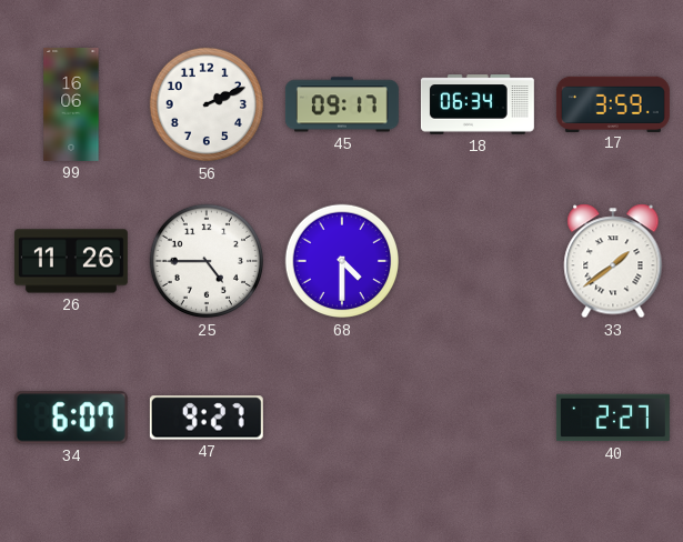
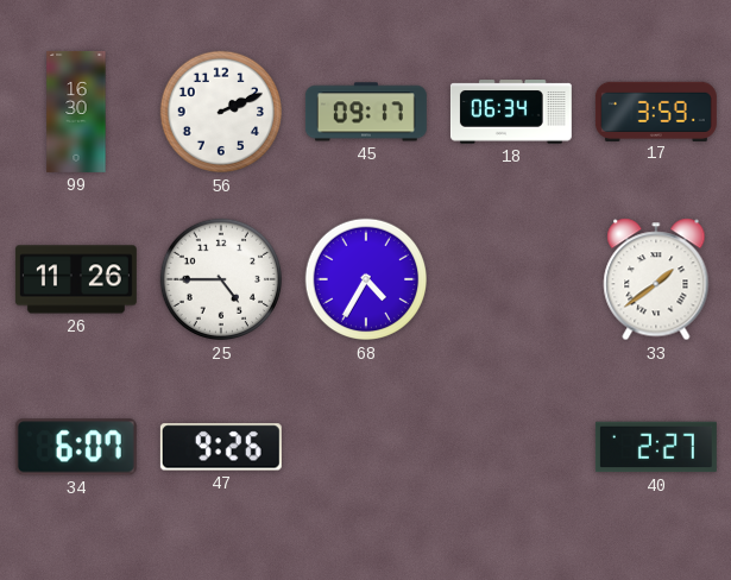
99: 16:06 -> 16:30 (76, 112)
68: 4:30 -> 4:35 (365, 279)
47: 9:27 -> 9:26 (221, 447)
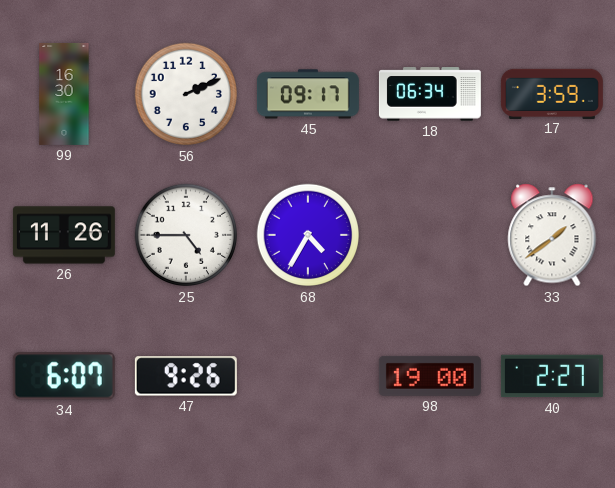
98: none -> 19:00 (430, 376)
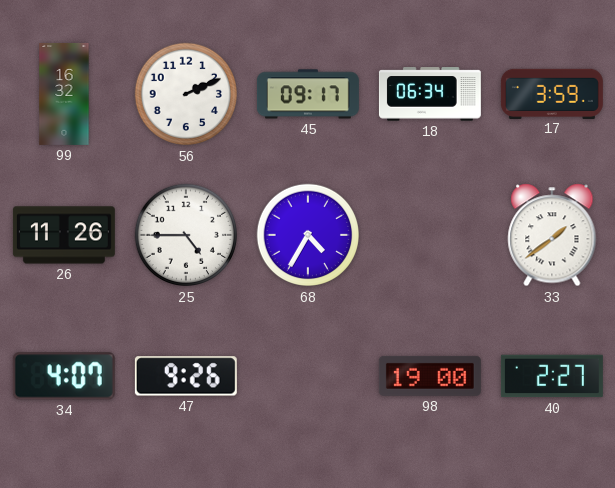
99: 16:30 -> 16:32 (64, 94)
34: 6:07 -> 4:07 (64, 376)
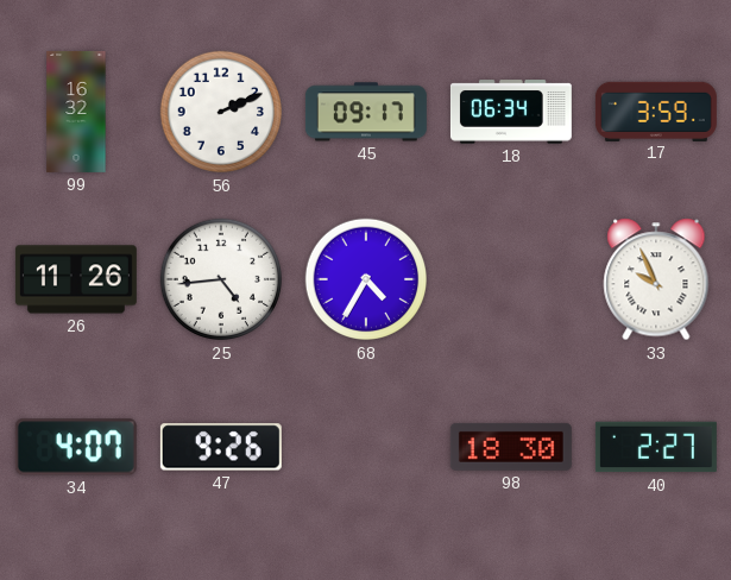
25: 4:45 -> 4:44 (220, 279)
33: 1:39 -> 9:56 (656, 279)
98: 19:00 -> 18:30 (511, 447)
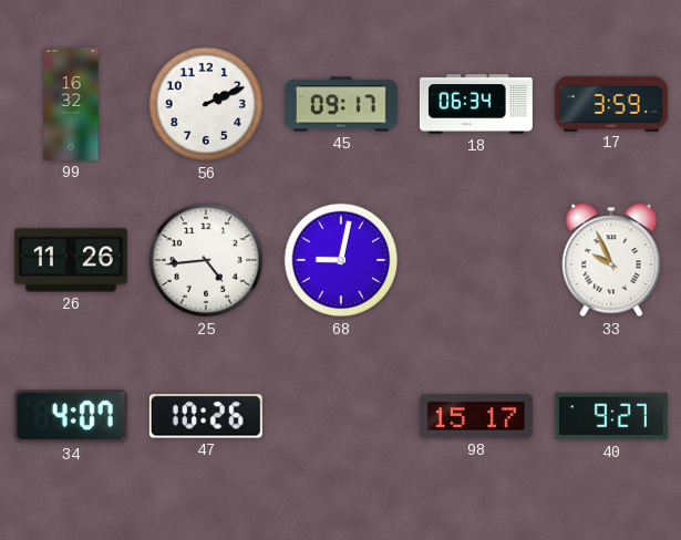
68: 4:35 -> 9:02 (340, 260)
47: 9:26 -> 10:26 (206, 416)
98: 18:30 -> 15:17 (476, 416)
40: 2:27 -> 9:27 (611, 416)
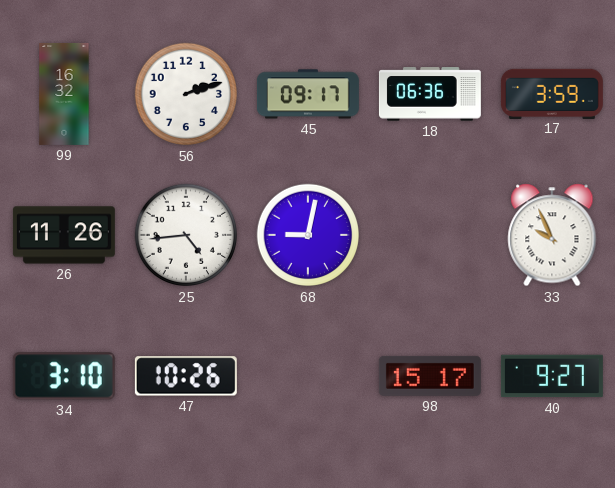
56: 2:11 -> 2:12 (185, 94)
18: 06:34 -> 06:36 (430, 94)
34: 4:07 -> 3:10 (64, 376)
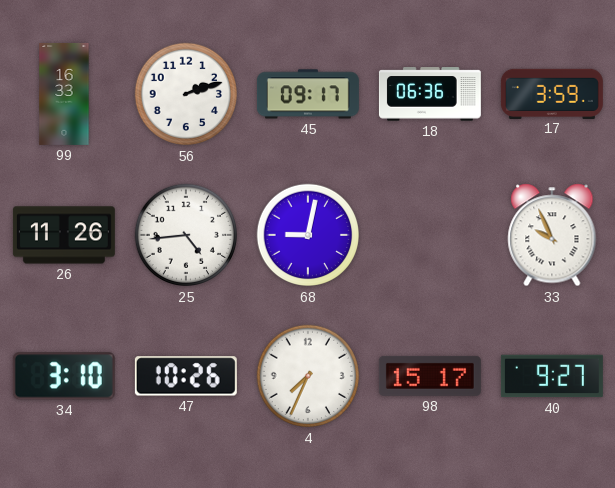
99: 16:32 -> 16:33 (64, 94)
4: none -> 7:34 (307, 376)
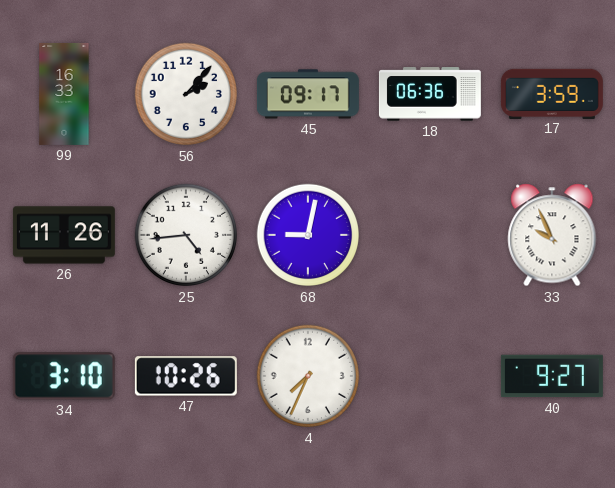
56: 2:12 -> 2:07 (185, 94)
98: 15:17 -> none (430, 376)
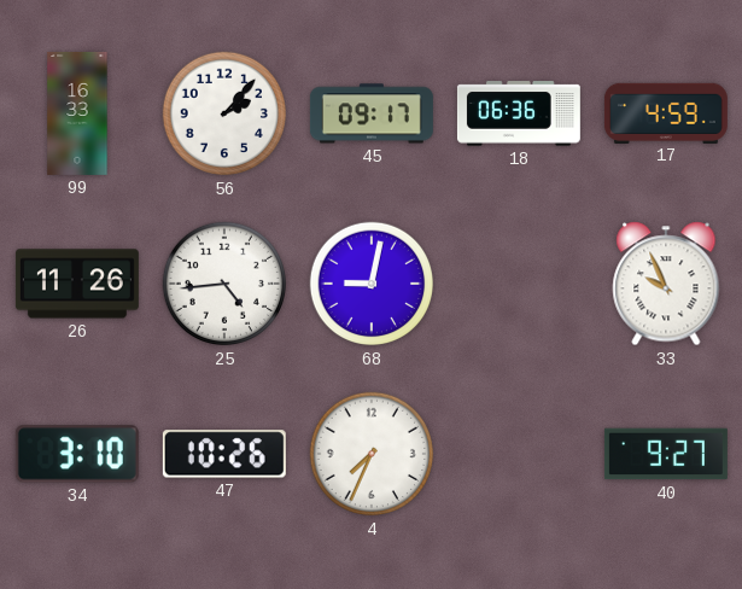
17: 3:59 -> 4:59 (666, 112)
